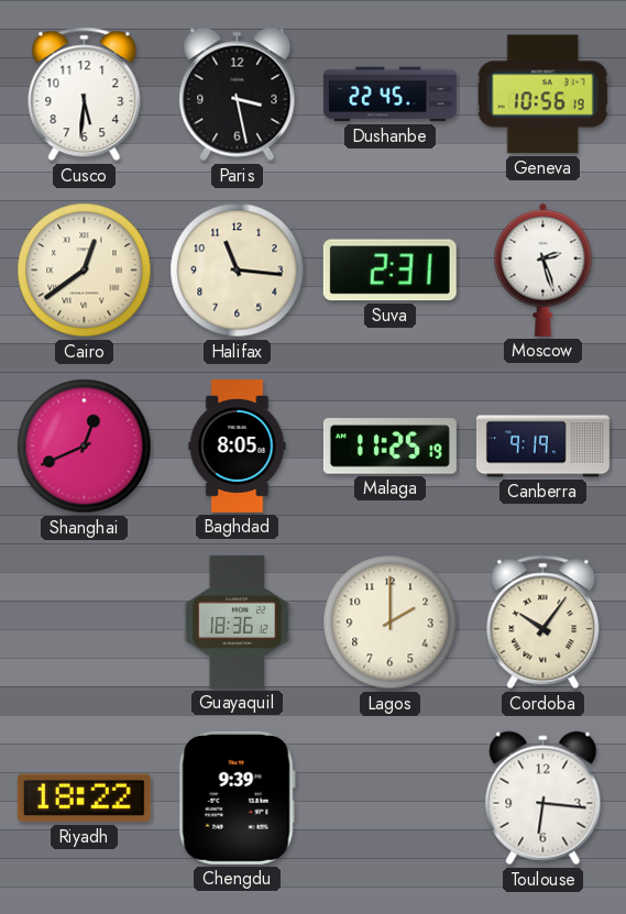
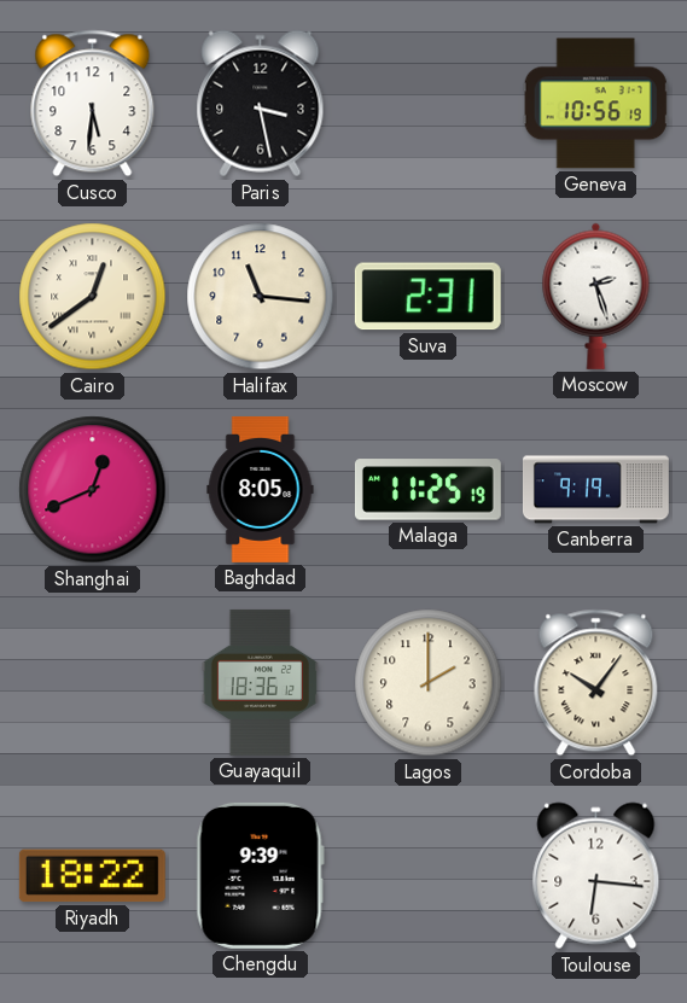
Dushanbe: 22:45 -> none (389, 95)
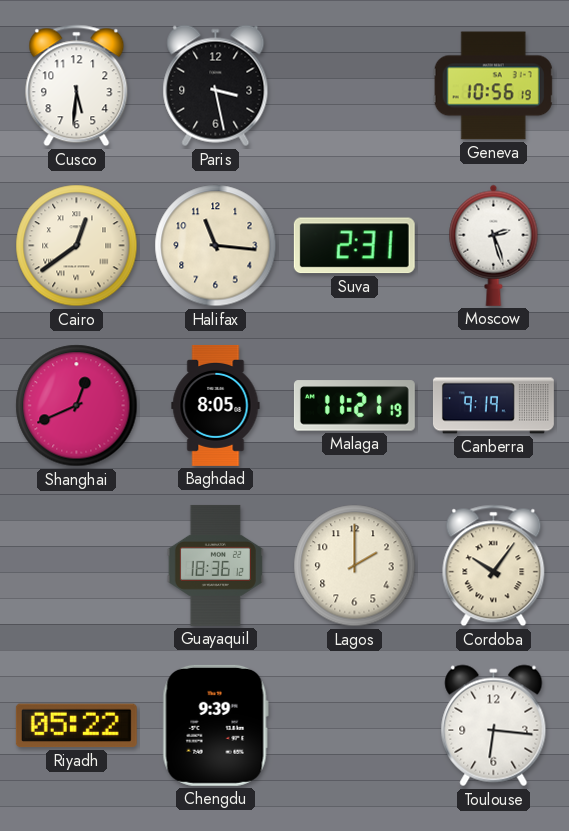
Malaga: 11:25 -> 11:21 (354, 406)
Riyadh: 18:22 -> 05:22 (76, 726)
